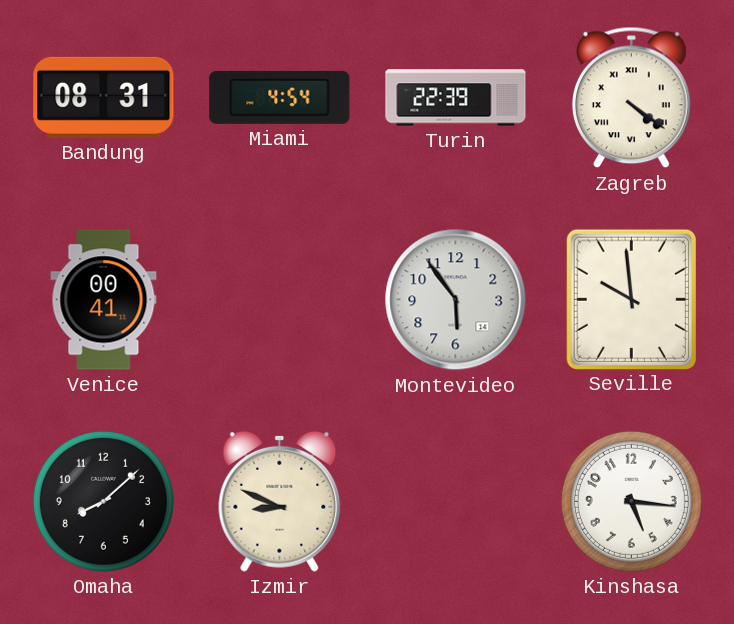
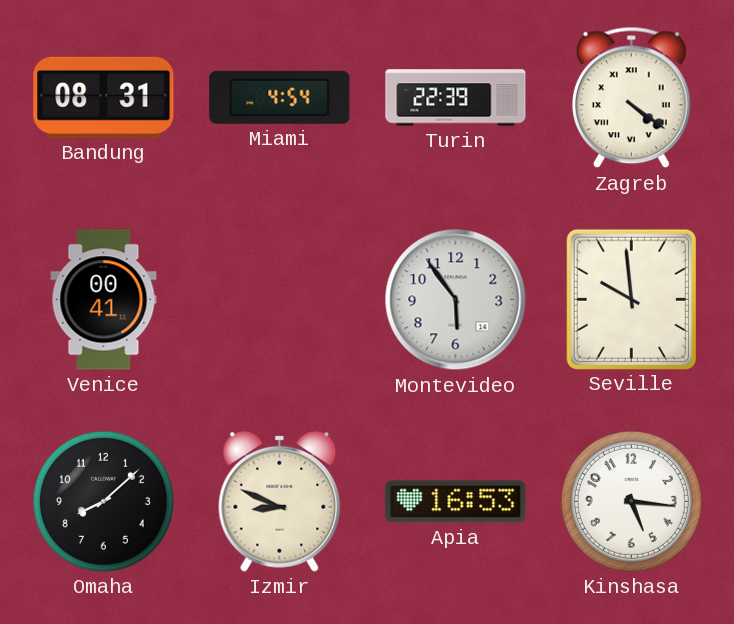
Apia: none -> 16:53 (456, 502)
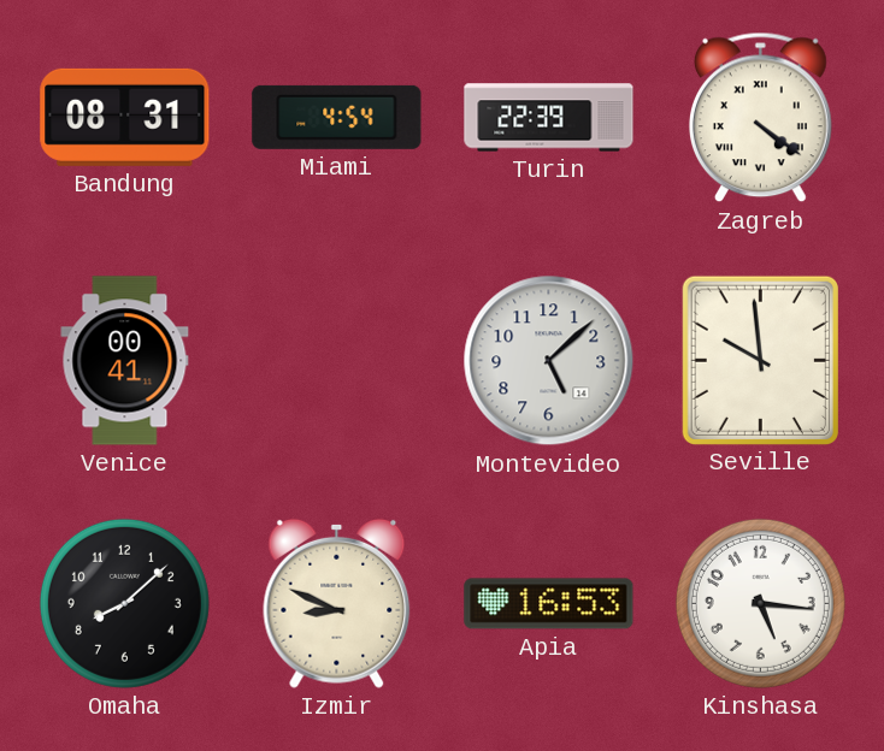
Montevideo: 5:54 -> 5:08 (549, 361)
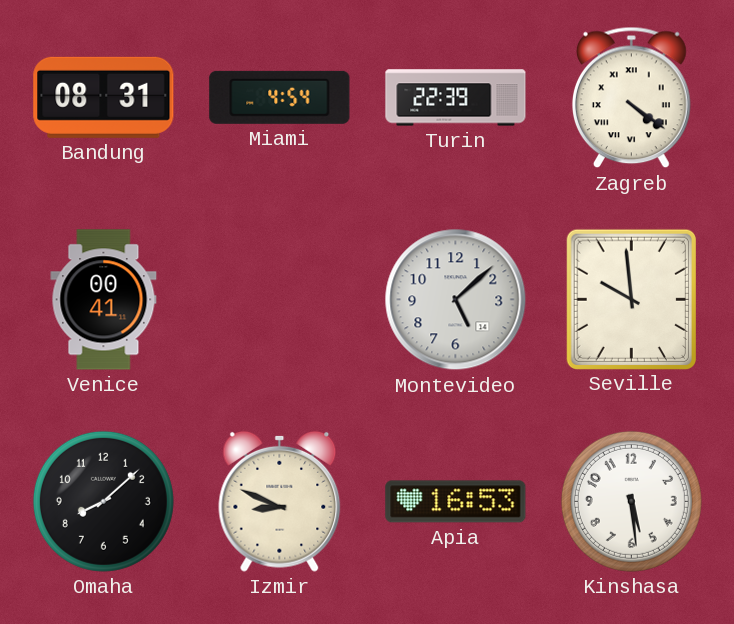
Kinshasa: 5:16 -> 5:29 (631, 501)
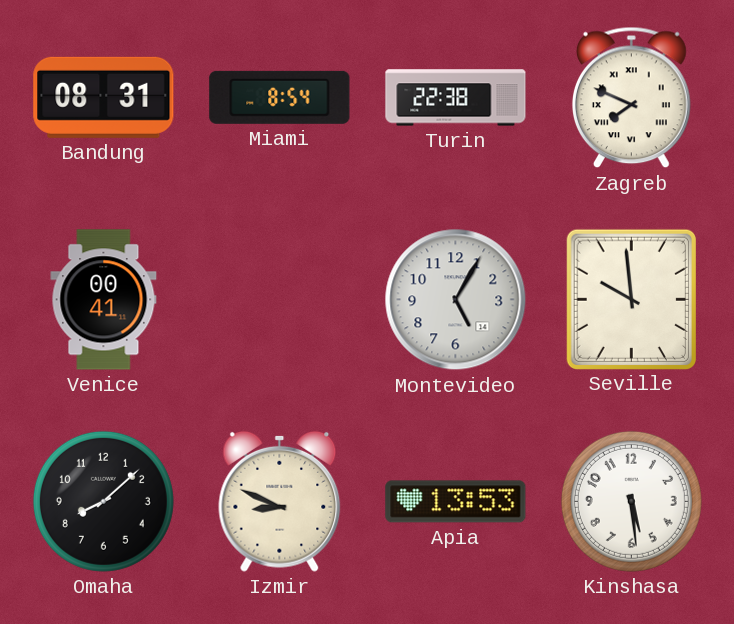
Miami: 4:54 -> 8:54 (280, 97)
Turin: 22:39 -> 22:38 (456, 98)
Zagreb: 4:21 -> 7:49 (631, 98)
Montevideo: 5:08 -> 5:05 (456, 300)
Apia: 16:53 -> 13:53 (456, 502)
